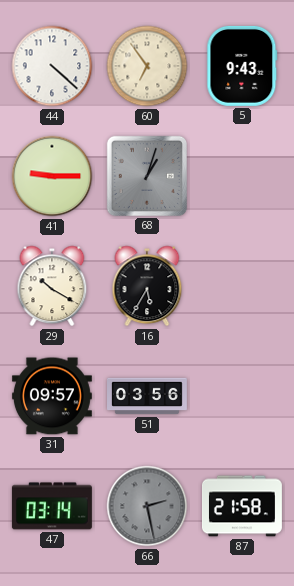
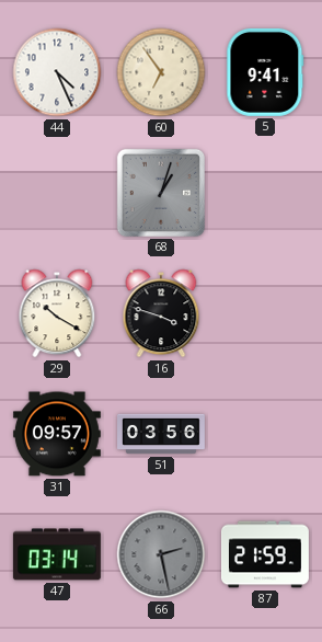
44: 4:22 -> 4:26 (57, 72)
5: 9:43 -> 9:41 (265, 72)
41: 9:15 -> none (52, 176)
16: 5:35 -> 3:48 (161, 313)
87: 21:58 -> 21:59 (265, 554)
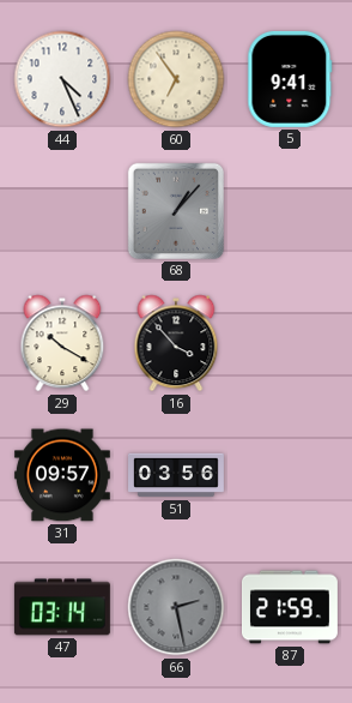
68: 1:03 -> 1:07 (176, 211)
16: 3:48 -> 3:53 (176, 343)
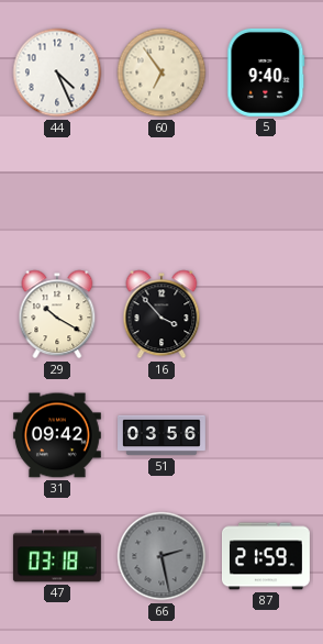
5: 9:41 -> 9:40 (266, 73)
68: 1:07 -> none (176, 211)
31: 09:57 -> 09:42 (57, 435)
47: 03:14 -> 03:18 (57, 556)
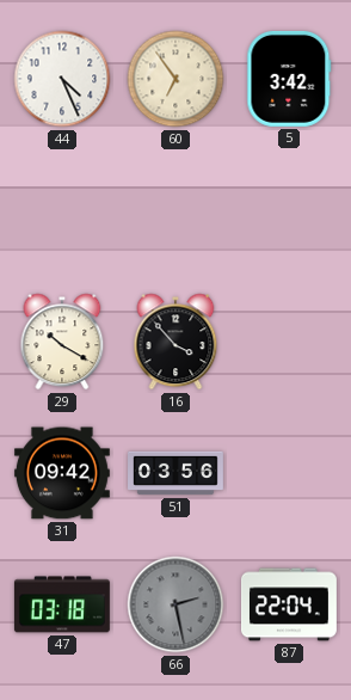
5: 9:40 -> 3:42 (289, 79)
87: 21:59 -> 22:04 (289, 604)
